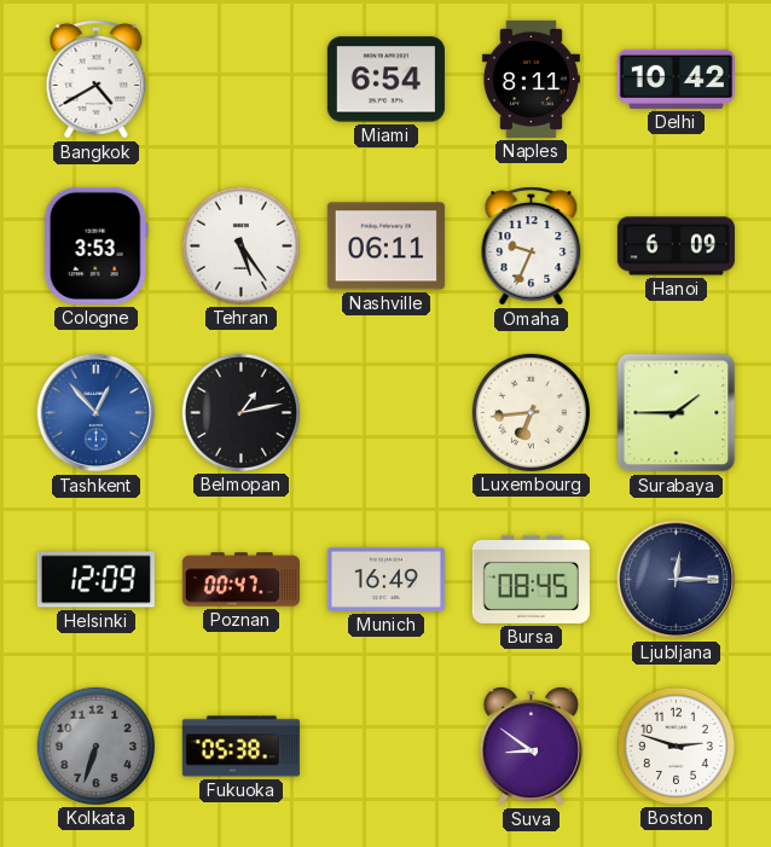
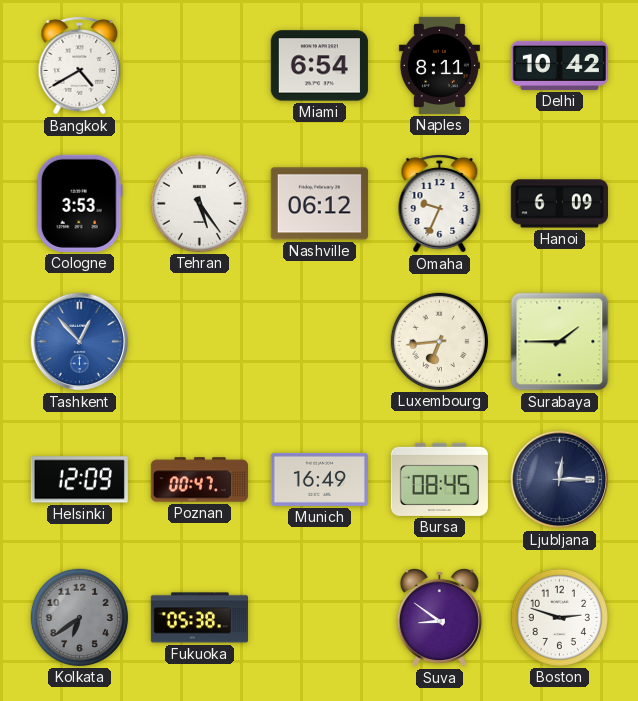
Nashville: 06:11 -> 06:12 (319, 204)
Belmopan: 1:13 -> none (240, 412)
Kolkata: 6:33 -> 6:39 (79, 617)
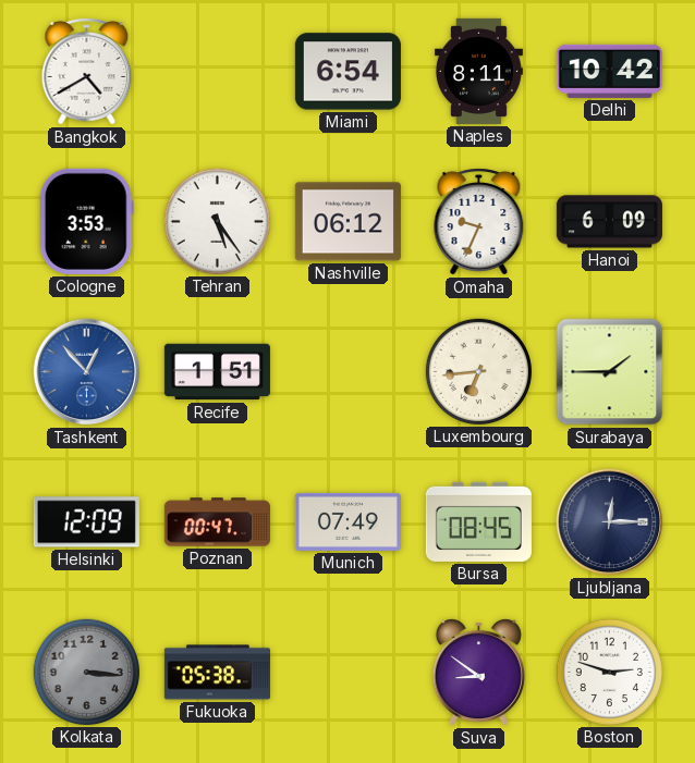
Recife: none -> 1:51 (217, 372)
Munich: 16:49 -> 07:49 (347, 521)
Kolkata: 6:39 -> 3:16 (86, 672)
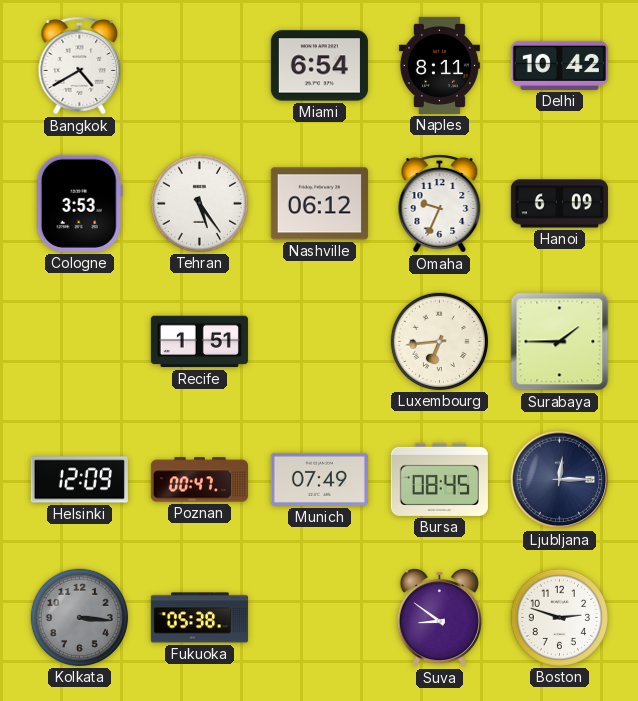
Tashkent: 12:53 -> none (87, 372)
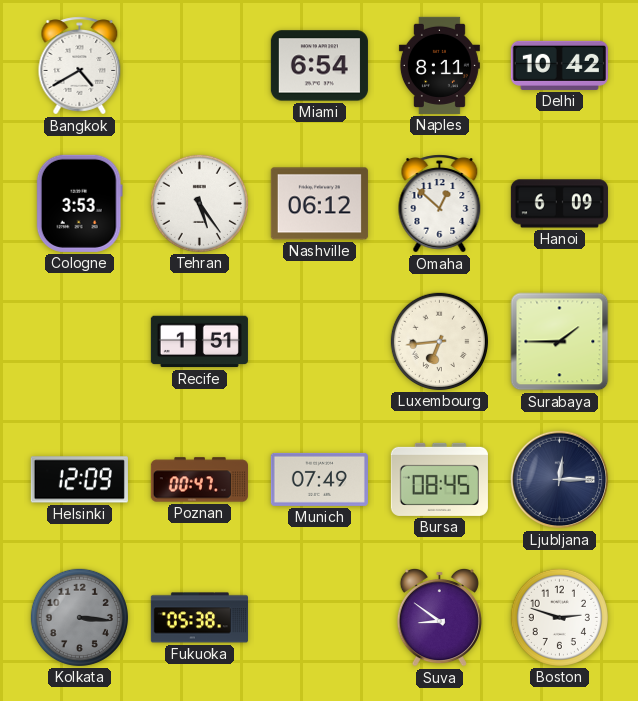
Omaha: 9:34 -> 12:52 (440, 204)
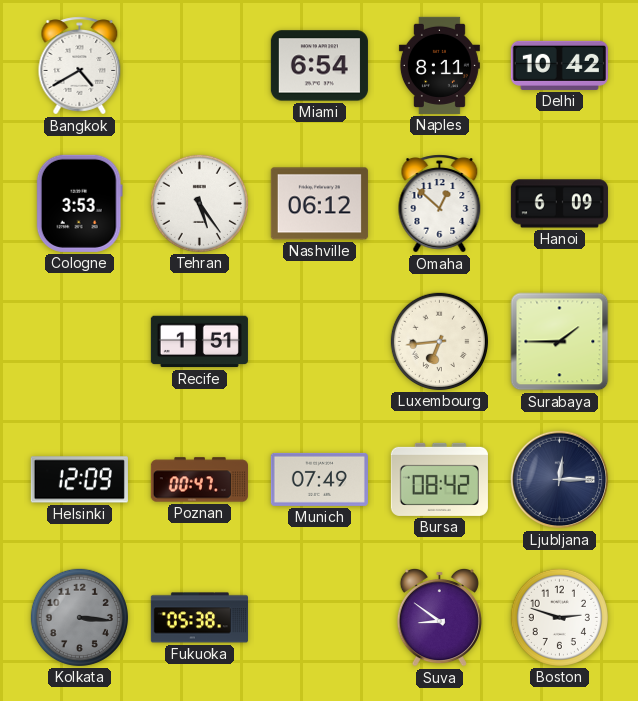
Bursa: 08:45 -> 08:42 (439, 479)
